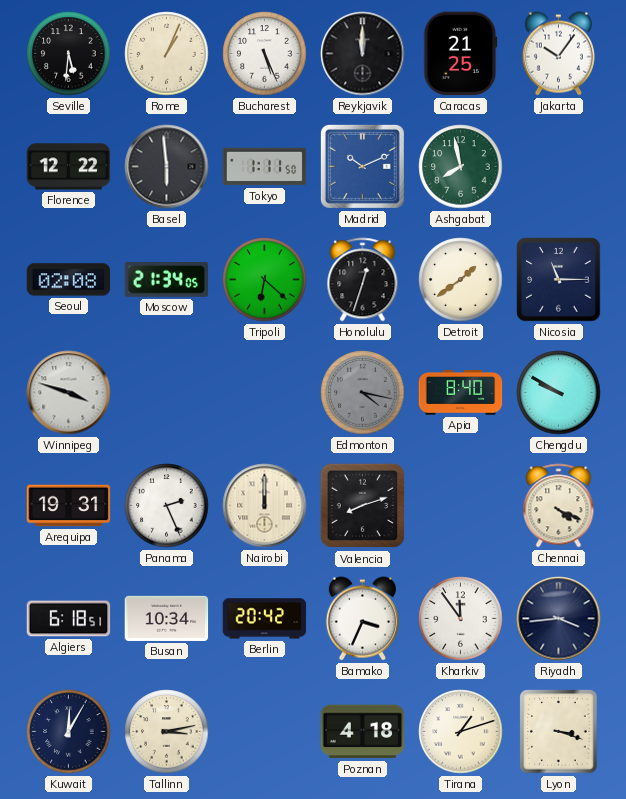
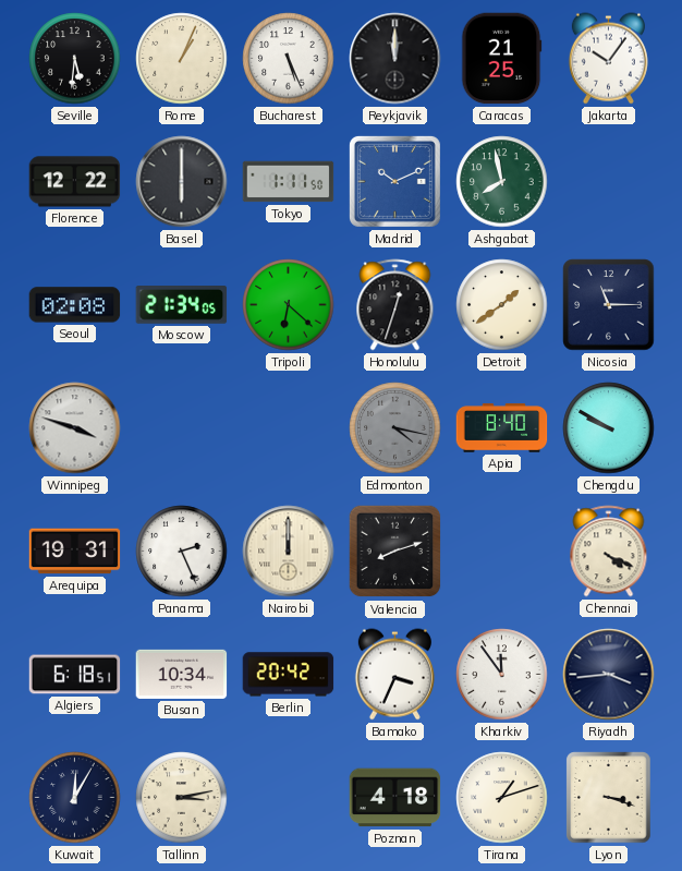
Basel: 5:59 -> 6:00 (182, 182)
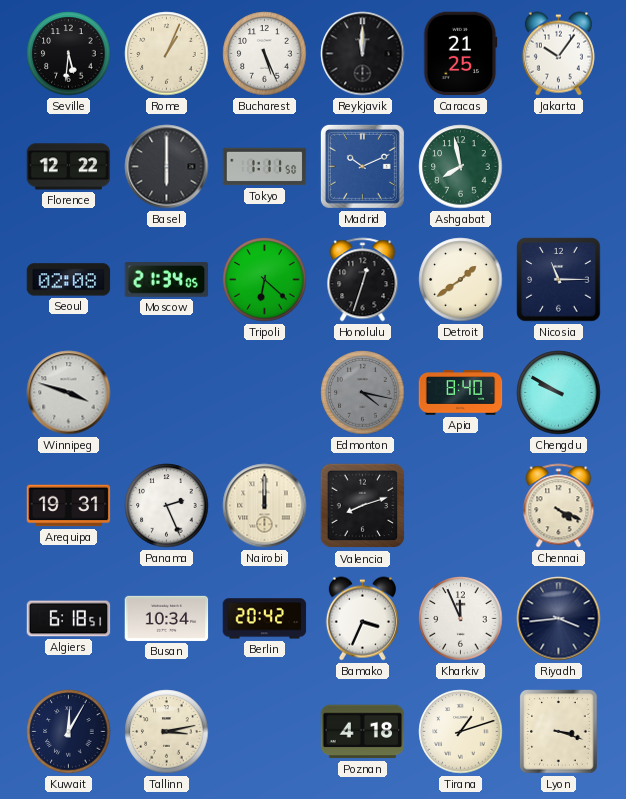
Kharkiv: 11:54 -> 11:56 (461, 619)
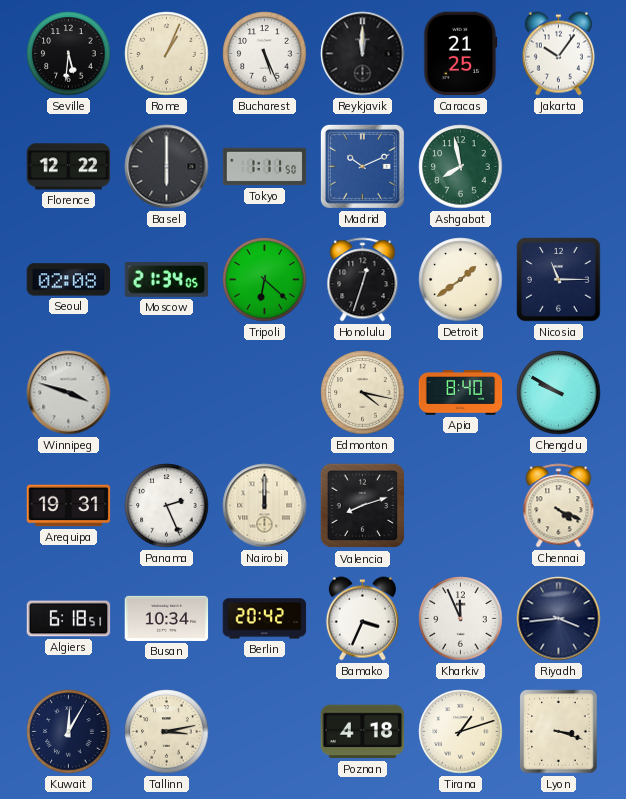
Edmonton dial: grey -> cream (363, 393)
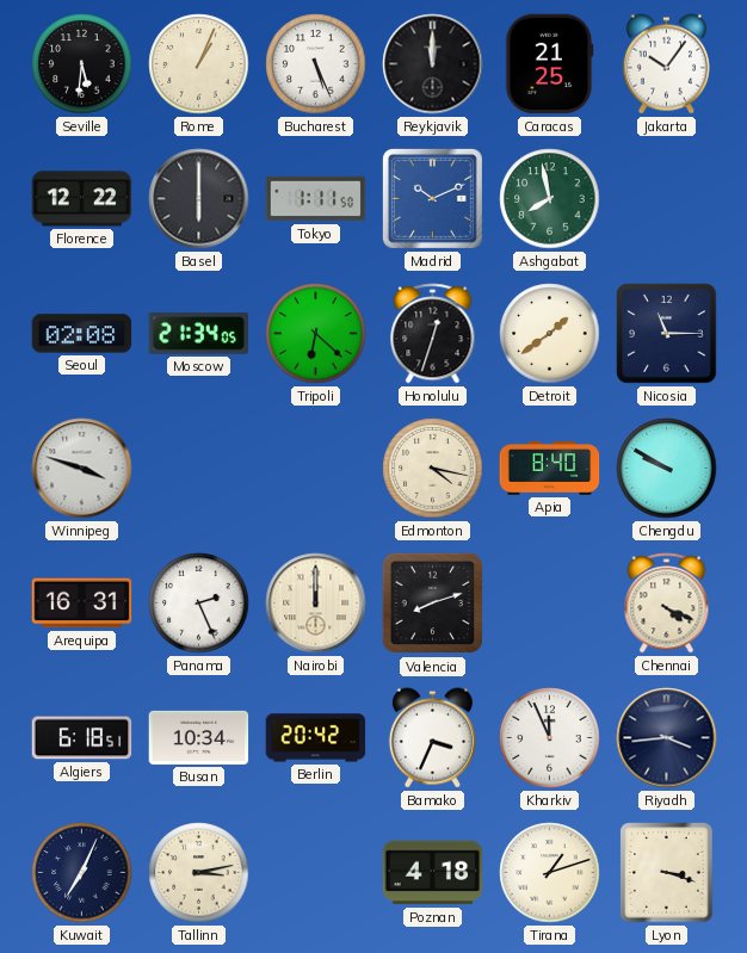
Arequipa: 19:31 -> 16:31 (82, 604)
Kuwait: 12:05 -> 7:04 (82, 873)
